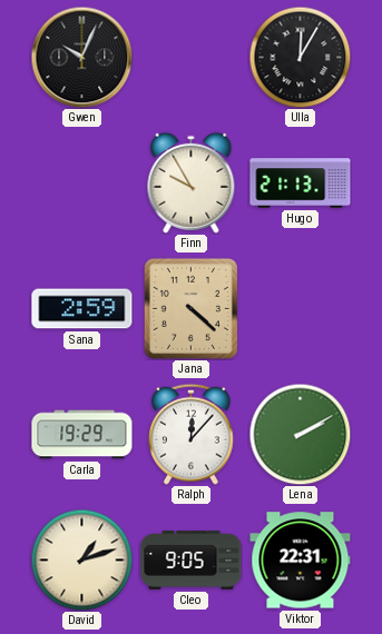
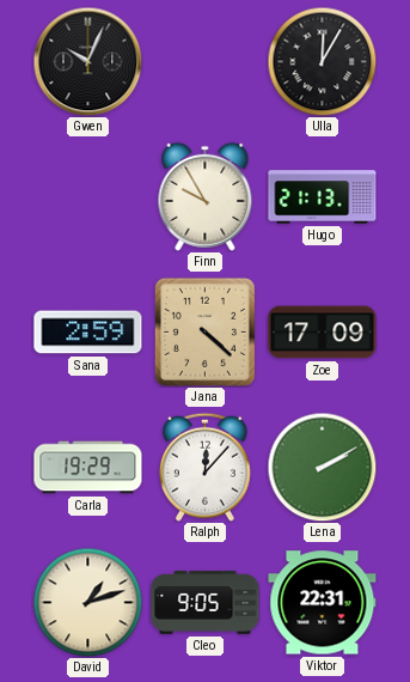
Zoe: none -> 17:09 (323, 333)
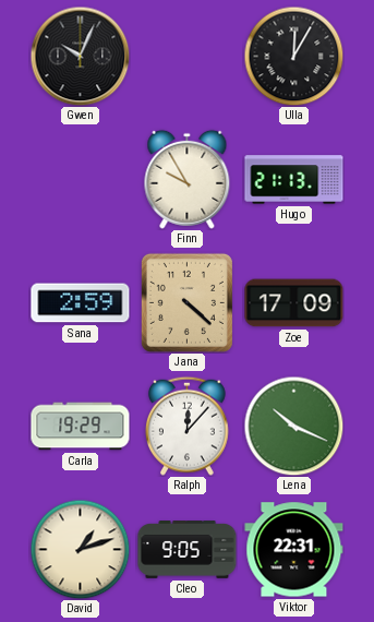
Lena: 2:10 -> 10:19 (293, 426)
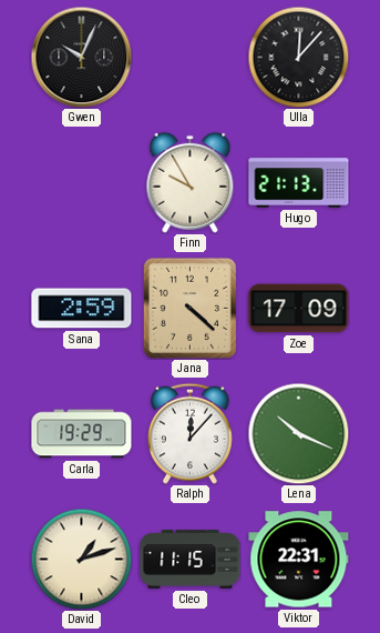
Ulla: 12:05 -> 12:07 (298, 57)
Cleo: 9:05 -> 11:15 (191, 560)
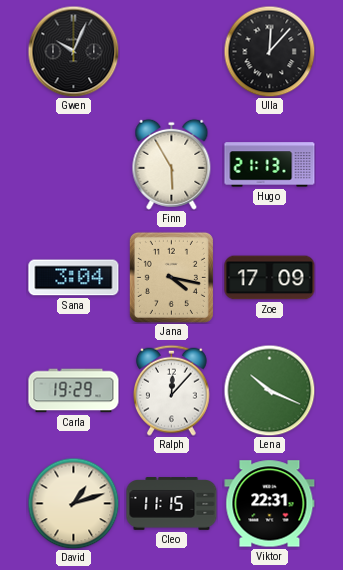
Finn: 9:55 -> 5:55 (172, 164)
Sana: 2:59 -> 3:04 (74, 278)
Jana: 4:22 -> 4:17 (171, 277)
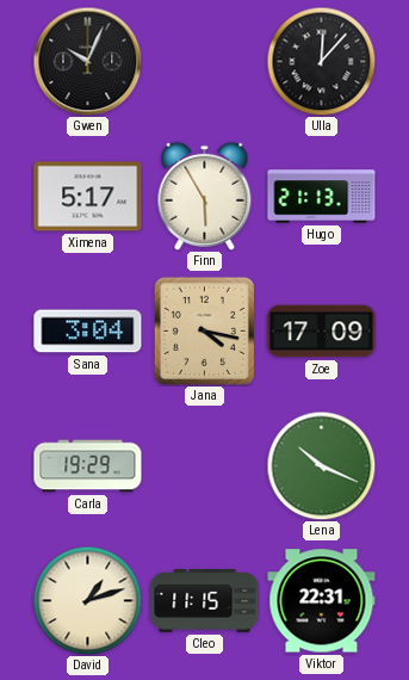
Ximena: none -> 5:17 (88, 197)
Ralph: 12:07 -> none (172, 390)
